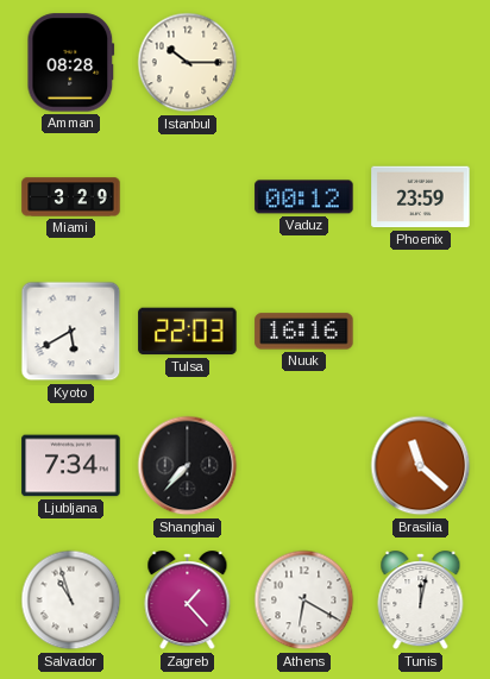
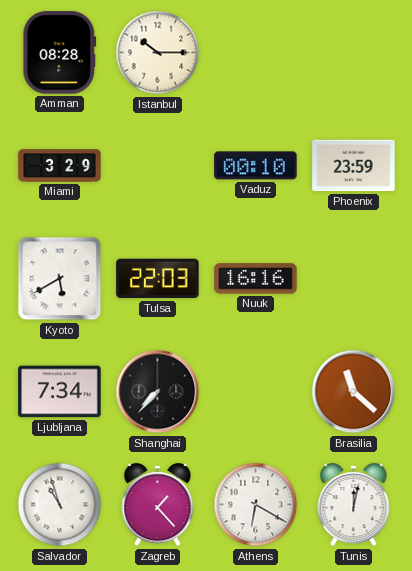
Vaduz: 00:12 -> 00:10 (256, 166)
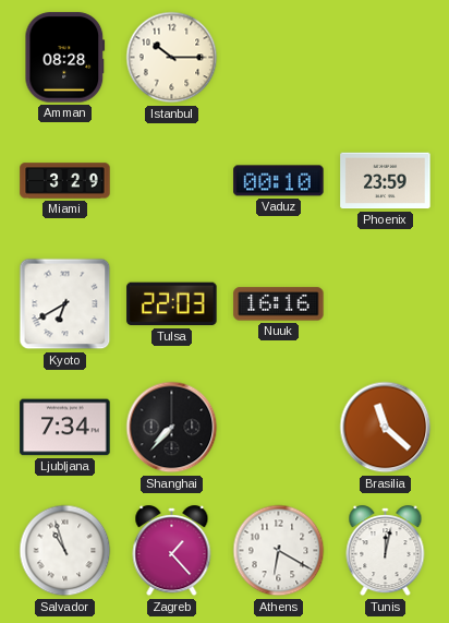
Kyoto: 5:40 -> 6:40 (65, 304)
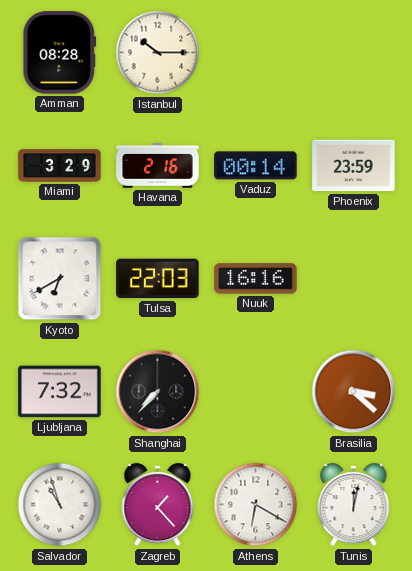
Havana: none -> 2:16 (158, 166)
Vaduz: 00:10 -> 00:14 (256, 166)
Ljubljana: 7:34 -> 7:32 (60, 392)
Brasilia: 11:22 -> 3:22 (354, 392)
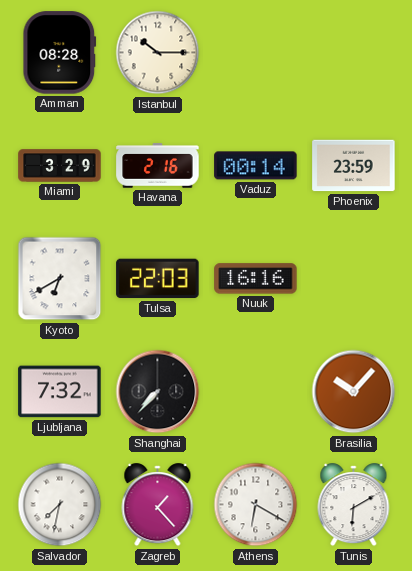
Brasilia: 3:22 -> 10:07 (354, 392)
Salvador: 10:57 -> 7:32 (60, 505)
Tunis: 12:02 -> 6:10 (354, 505)
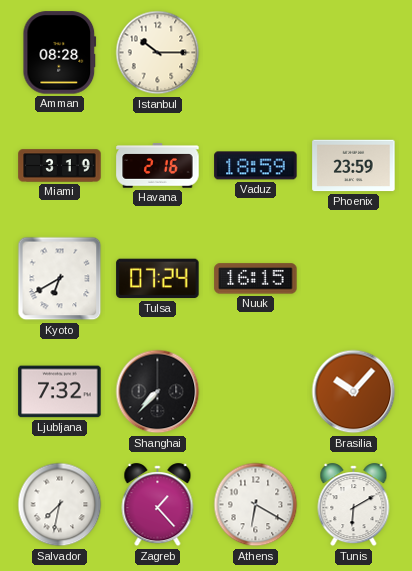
Miami: 3:29 -> 3:19 (60, 166)
Vaduz: 00:14 -> 18:59 (256, 166)
Tulsa: 22:03 -> 07:24 (158, 279)
Nuuk: 16:16 -> 16:15 (256, 279)
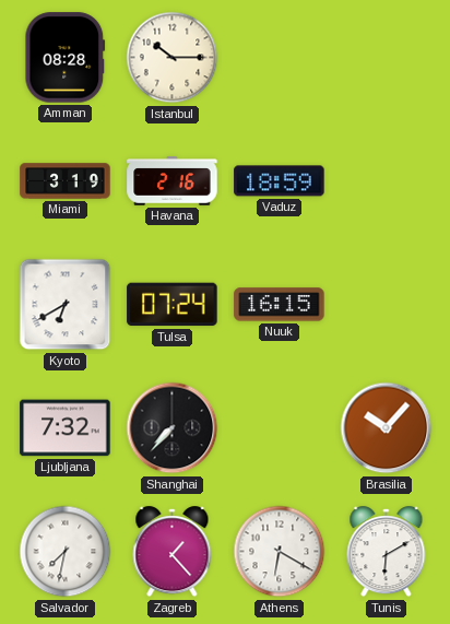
Phoenix: 23:59 -> none (354, 166)
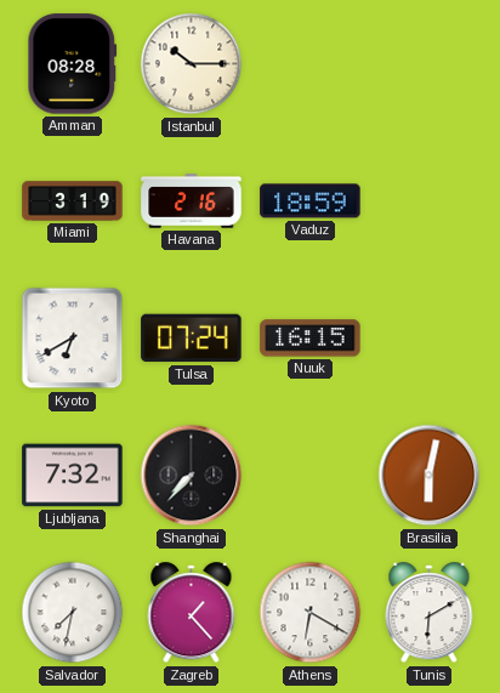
Brasilia: 10:07 -> 6:02 (430, 476)
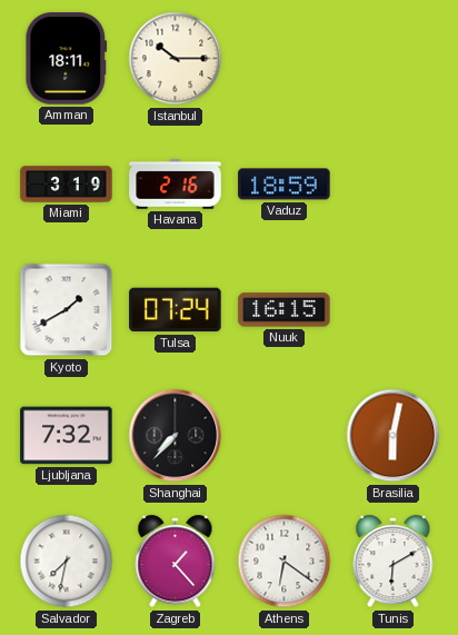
Amman: 08:28 -> 18:11 (67, 59)
Kyoto: 6:40 -> 1:40 (67, 310)
Athens: 6:20 -> 6:21 (285, 562)
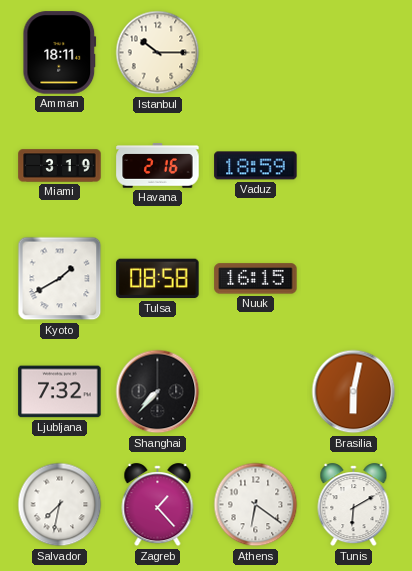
Tulsa: 07:24 -> 08:58 (158, 279)
